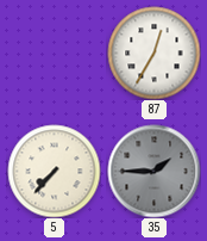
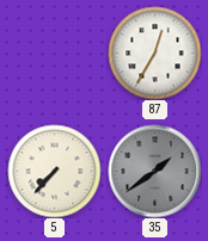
35: 1:45 -> 1:39 (154, 171)
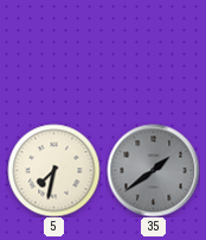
87: 12:35 -> none (154, 52)
5: 7:37 -> 7:32 (53, 170)
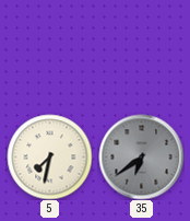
35: 1:39 -> 6:39 (141, 156)
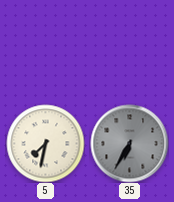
35: 6:39 -> 6:35 (129, 143)
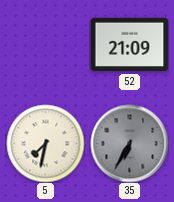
52: none -> 21:09 (129, 45)
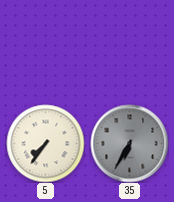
52: 21:09 -> none (129, 45)
5: 7:32 -> 7:36 (45, 143)
